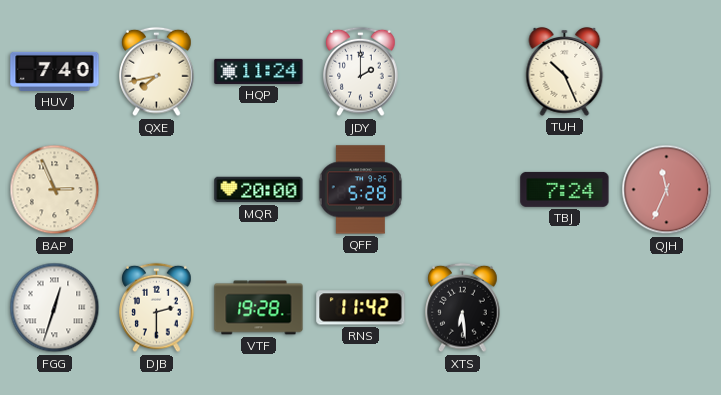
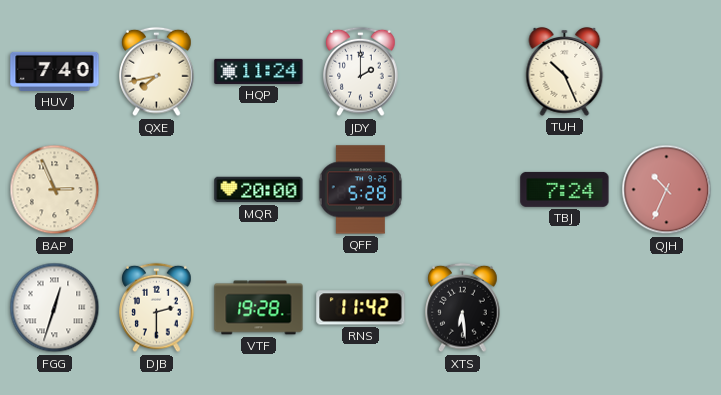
QJH: 11:34 -> 10:34 (667, 190)
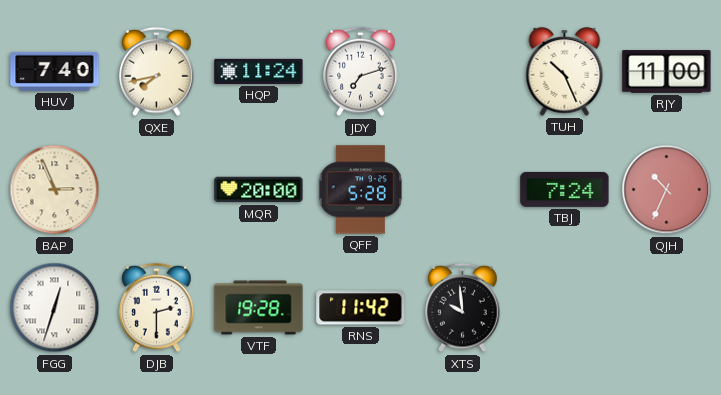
JDY: 2:00 -> 7:12 (361, 72)
RJY: none -> 11:00 (667, 72)
XTS: 6:29 -> 9:59 (463, 308)
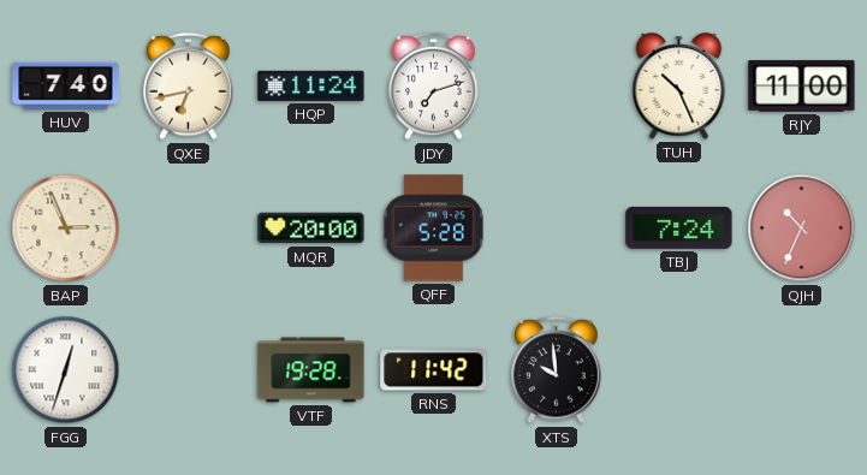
QXE: 7:43 -> 6:43 (189, 87)
DJB: 2:30 -> none (157, 308)
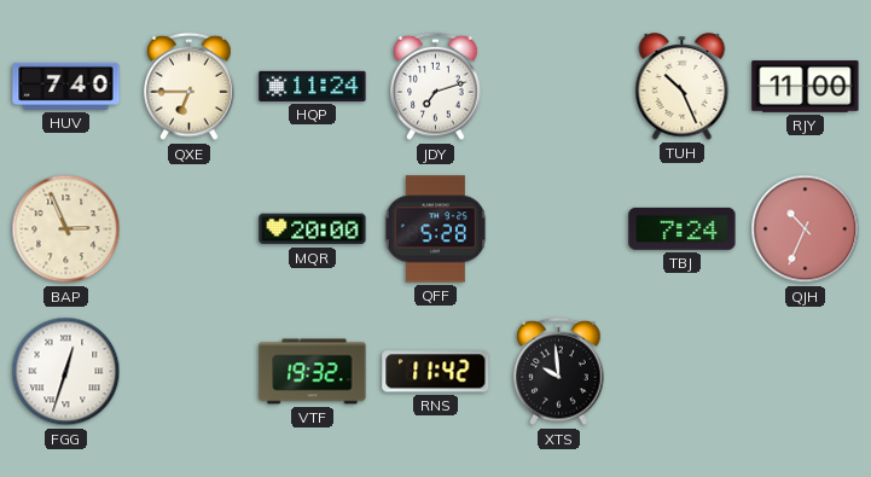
QXE: 6:43 -> 6:45 (190, 87)
VTF: 19:28 -> 19:32 (313, 372)
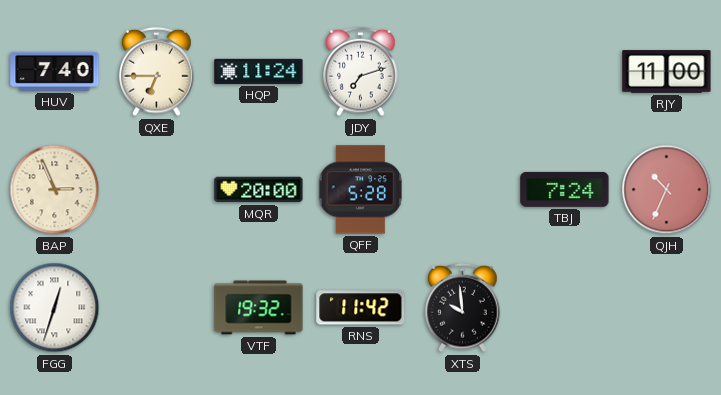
TUH: 10:26 -> none (683, 87)
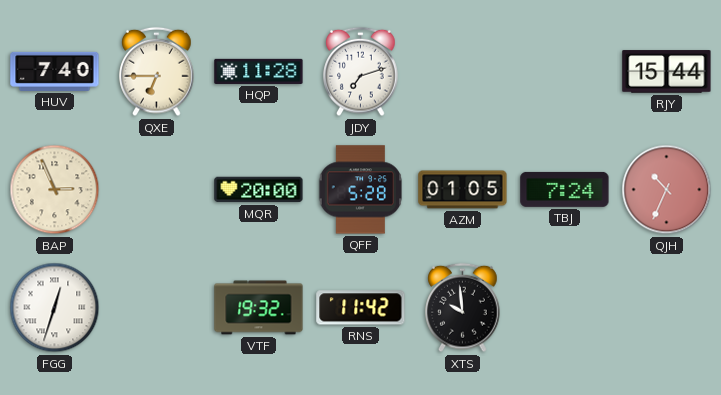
HQP: 11:24 -> 11:28 (259, 71)
RJY: 11:00 -> 15:44 (667, 72)
AZM: none -> 01:05 (463, 190)
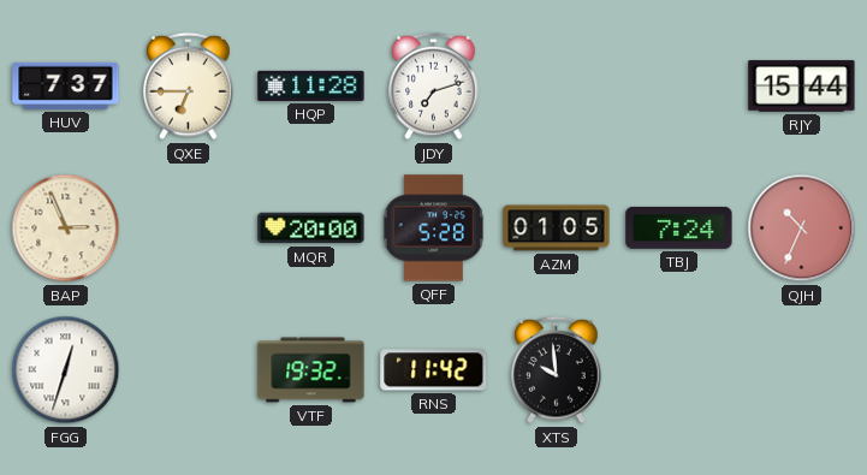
HUV: 7:40 -> 7:37 (66, 85)
